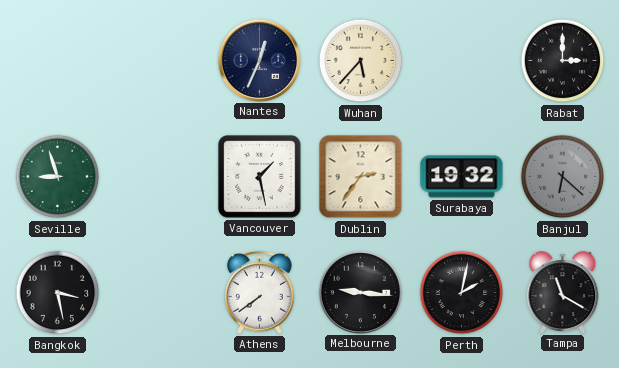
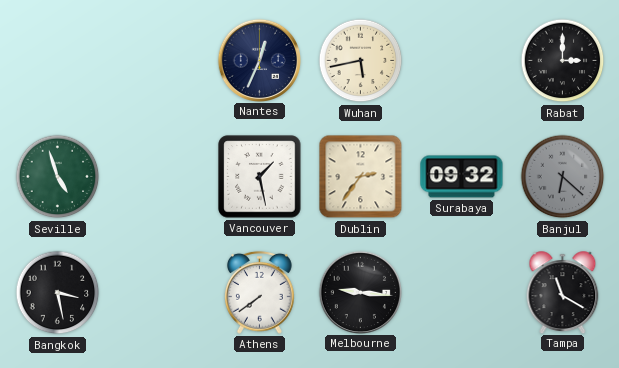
Wuhan: 5:37 -> 5:43 (361, 61)
Seville: 8:57 -> 4:57 (58, 177)
Surabaya: 19:32 -> 09:32 (462, 177)
Perth: 2:02 -> none (462, 293)
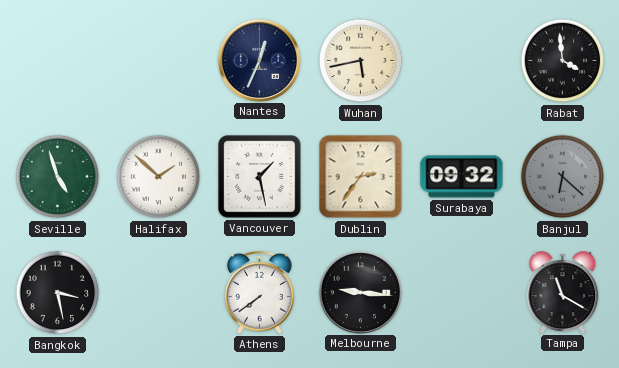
Rabat: 3:00 -> 3:59 (563, 61)
Halifax: none -> 1:52 (159, 177)
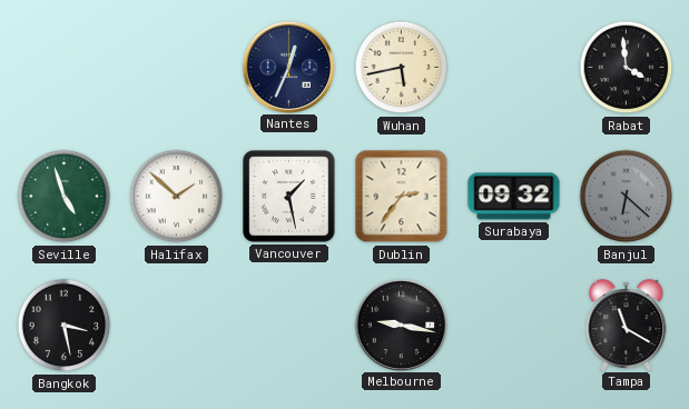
Athens: 7:39 -> none (260, 292)
Melbourne: 9:16 -> 9:17 (401, 325)
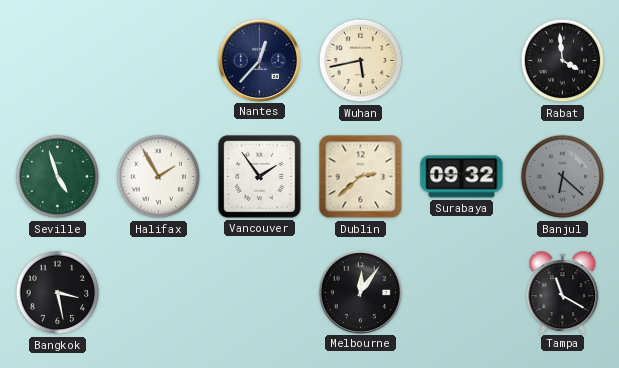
Nantes: 12:34 -> 12:37 (259, 60)
Halifax: 1:52 -> 1:55 (159, 177)
Vancouver: 1:28 -> 1:54 (260, 177)
Dublin: 2:36 -> 2:38 (361, 177)
Melbourne: 9:17 -> 12:06 (360, 292)
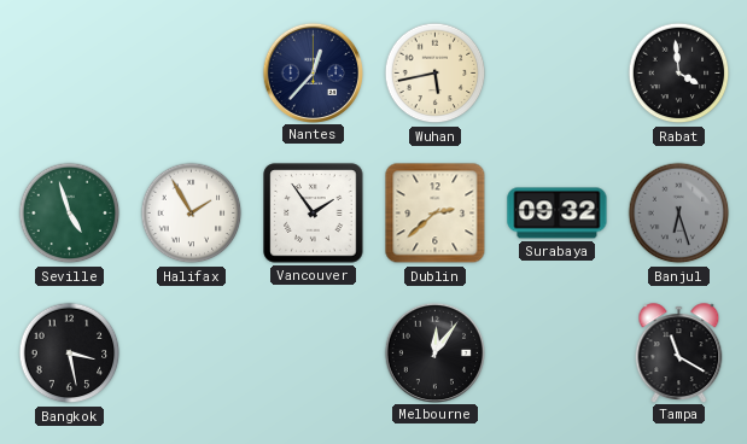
Banjul: 6:22 -> 6:27 (679, 214)
